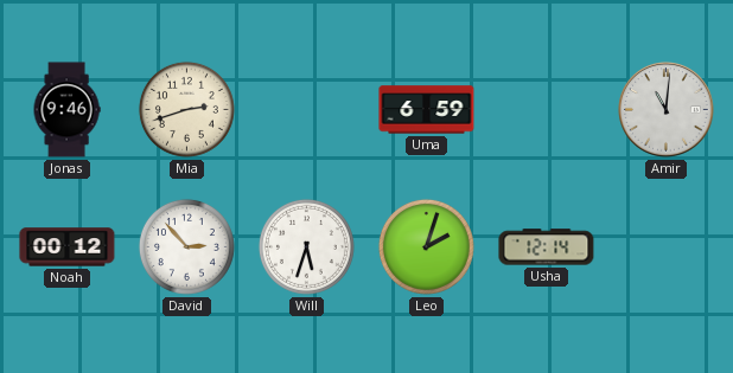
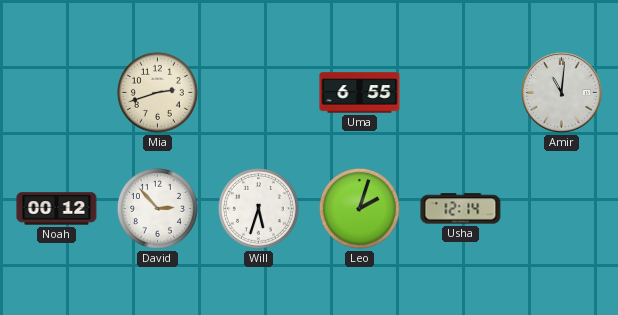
Jonas: 9:46 -> none (66, 110)
Uma: 6:59 -> 6:55 (360, 93)
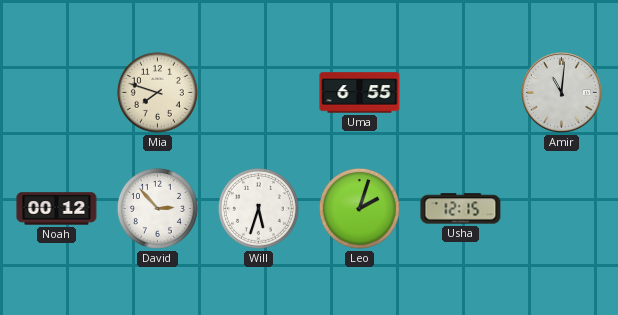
Mia: 2:42 -> 7:48 (157, 92)
Usha: 12:14 -> 12:15 (461, 209)
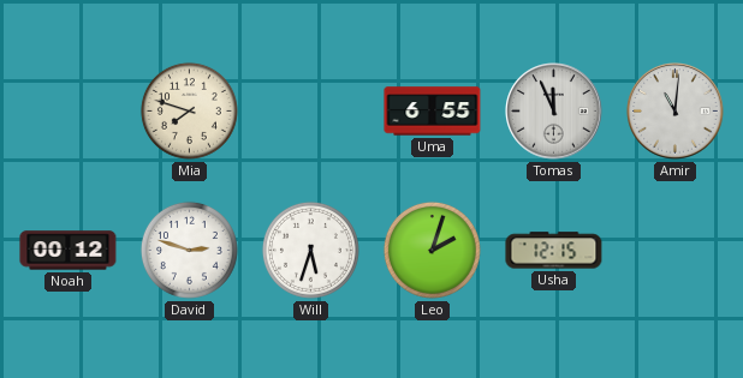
Tomas: none -> 11:56 (554, 112)
David: 2:53 -> 2:48 (189, 250)
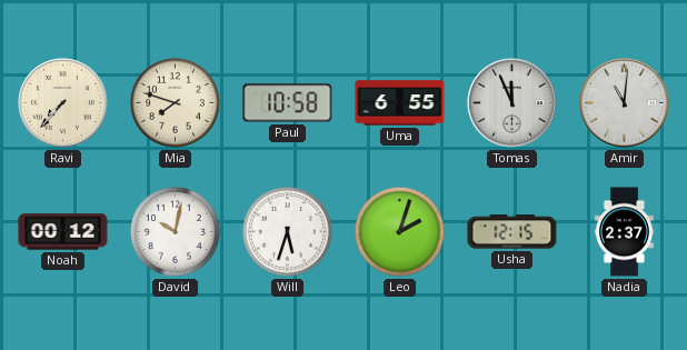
Ravi: none -> 7:37 (63, 103)
Paul: none -> 10:58 (288, 103)
David: 2:48 -> 10:02 (175, 231)
Nadia: none -> 2:37 (625, 232)
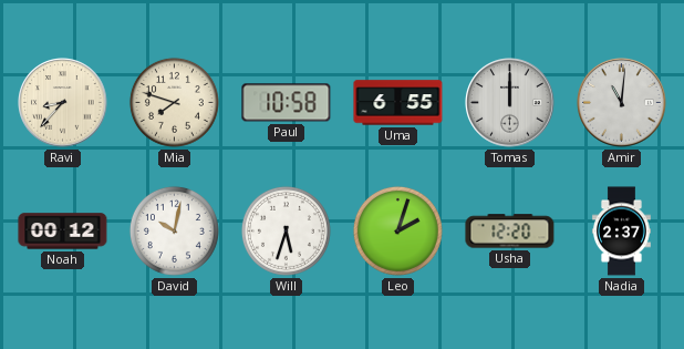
Ravi: 7:37 -> 8:37 (63, 103)
Tomas: 11:56 -> 12:00 (510, 103)
Usha: 12:15 -> 12:20 (510, 232)
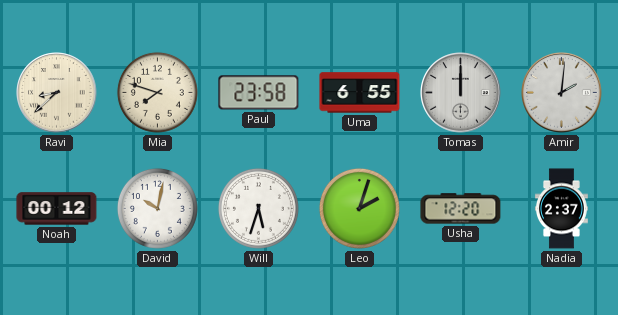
Ravi: 8:37 -> 8:38 (57, 93)
Paul: 10:58 -> 23:58 (259, 93)
Amir: 11:01 -> 2:01 (562, 93)
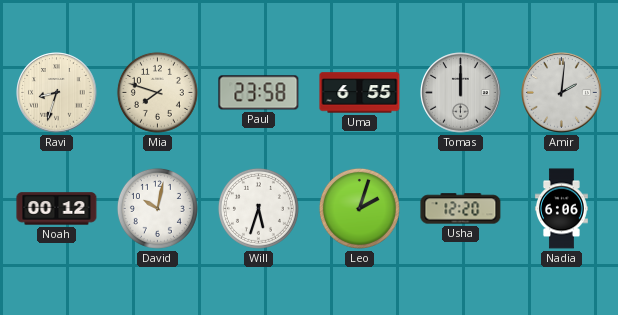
Ravi: 8:38 -> 8:33 (57, 93)
Nadia: 2:37 -> 6:06 (562, 209)
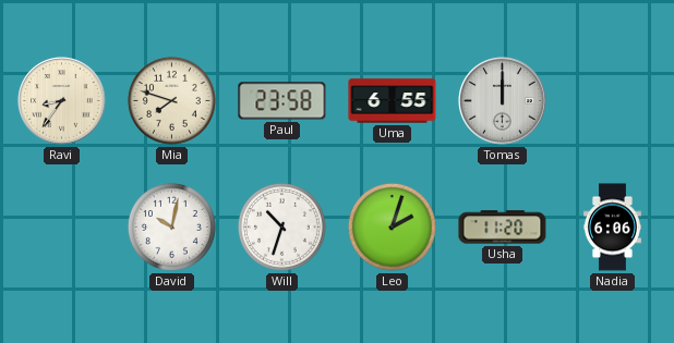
Ravi: 8:33 -> 8:36 (62, 101)
Amir: 2:01 -> none (562, 93)
Noah: 00:12 -> none (57, 209)
Will: 5:33 -> 10:33 (281, 226)
Usha: 12:20 -> 11:20 (503, 228)
